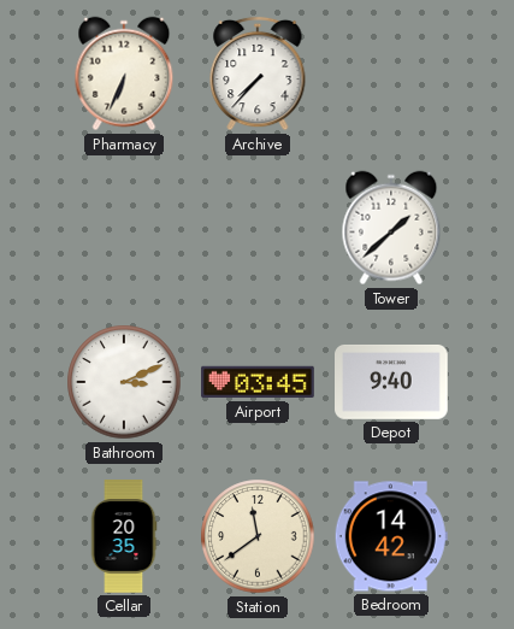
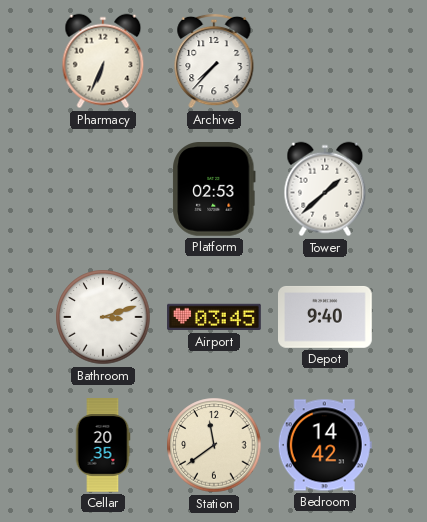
Platform: none -> 02:53 (214, 190)
Bathroom: 3:11 -> 3:12 (103, 317)
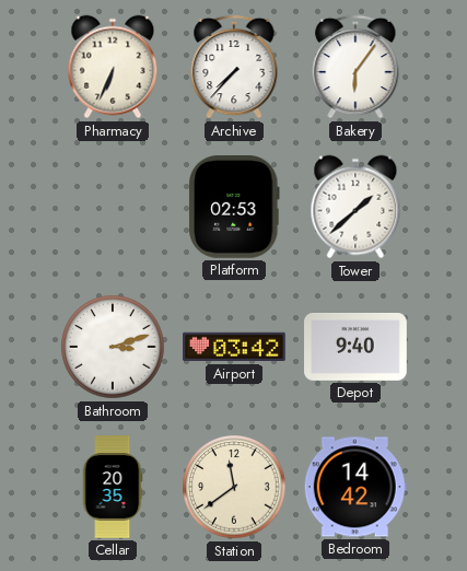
Bakery: none -> 6:06 (355, 67)
Airport: 03:45 -> 03:42 (234, 347)
